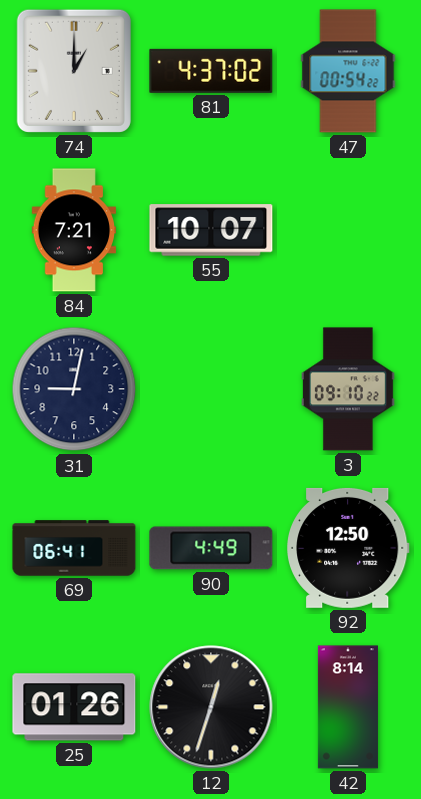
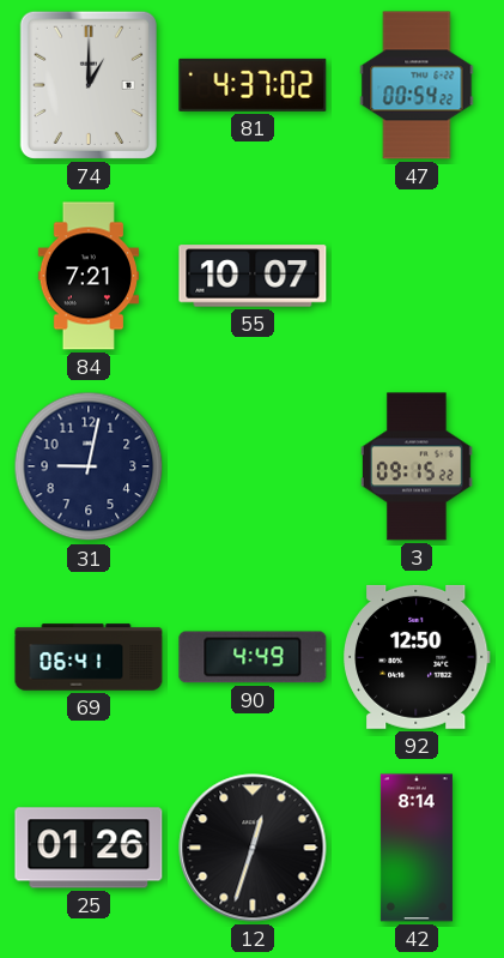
3: 09:10 -> 09:15 (417, 466)
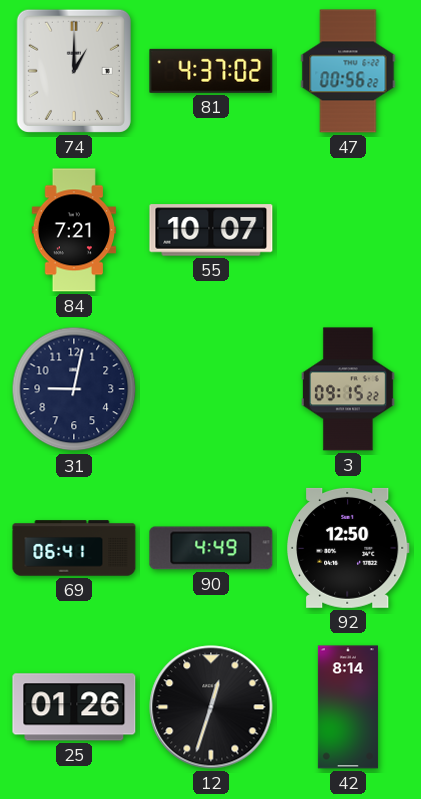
47: 00:54 -> 00:56 (348, 71)
